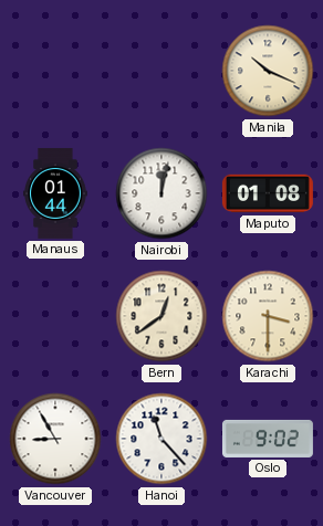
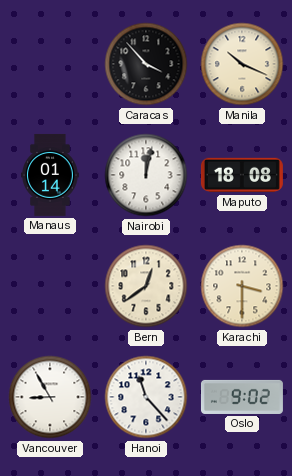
Caracas: none -> 3:53 (146, 64)
Manaus: 01:44 -> 01:14 (50, 175)
Maputo: 01:08 -> 18:08 (242, 175)
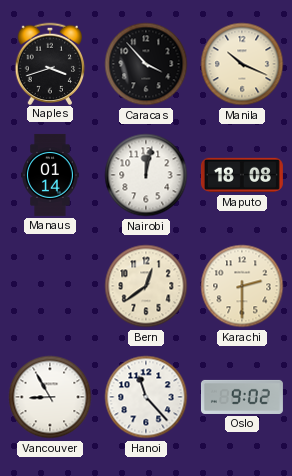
Naples: none -> 3:42 (50, 63)
Karachi: 3:30 -> 2:30 (242, 286)
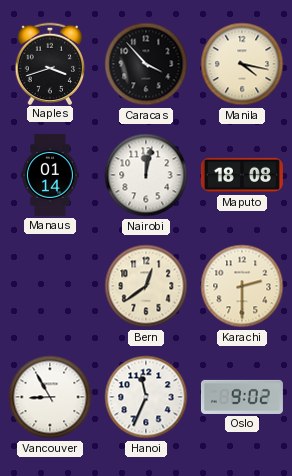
Manila: 10:19 -> 4:17 (242, 64)
Hanoi: 11:23 -> 11:34 (146, 397)
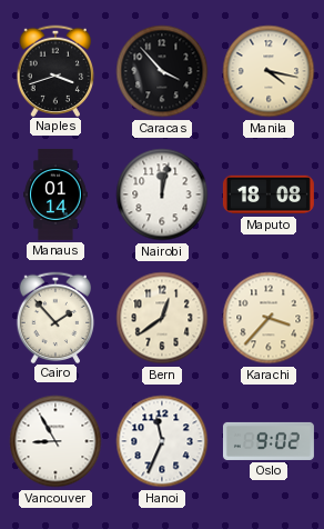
Cairo: none -> 1:53 (55, 317)
Karachi: 2:30 -> 3:37 (269, 318)
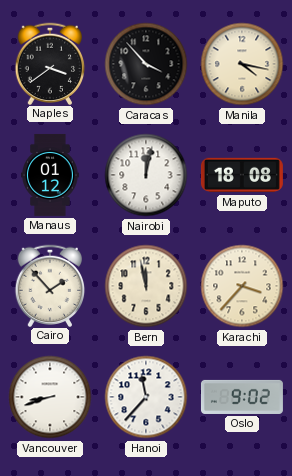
Naples: 3:42 -> 3:39 (50, 63)
Manaus: 01:14 -> 01:12 (50, 175)
Bern: 12:39 -> 11:58 (146, 286)
Vancouver: 8:55 -> 8:42 (50, 397)
Hanoi: 11:34 -> 11:37 (146, 397)
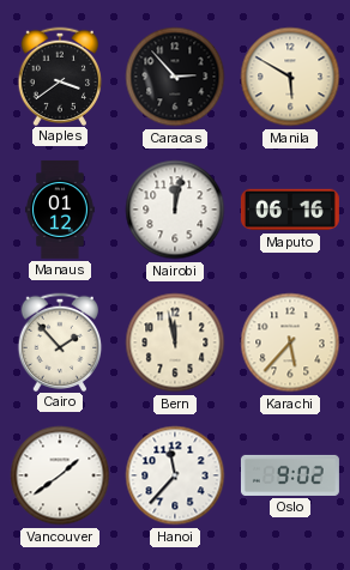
Caracas: 3:53 -> 2:53 (175, 77)
Manila: 4:17 -> 5:50 (290, 77)
Maputo: 18:08 -> 06:16 (290, 210)
Karachi: 3:37 -> 5:37 (290, 342)
Vancouver: 8:42 -> 1:39 (60, 475)
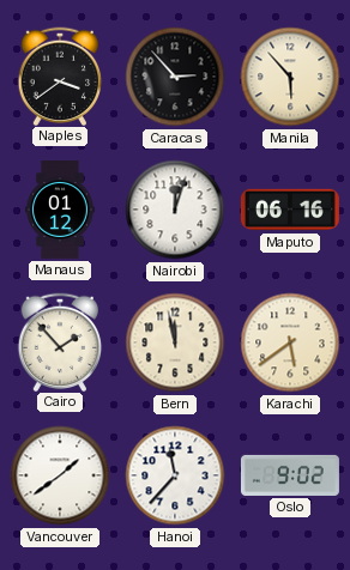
Manila: 5:50 -> 5:53 (290, 77)
Nairobi: 12:02 -> 12:03 (175, 210)
Karachi: 5:37 -> 5:39 (290, 342)
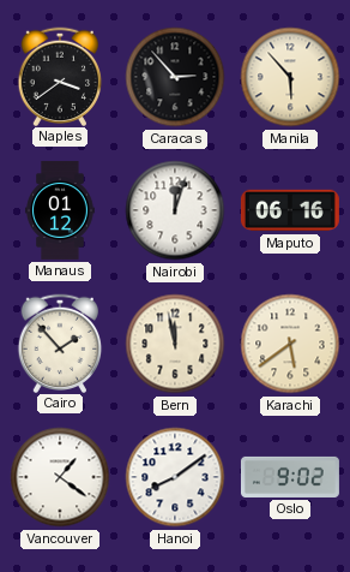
Vancouver: 1:39 -> 1:21 (60, 477)
Hanoi: 11:37 -> 8:09 (175, 477)
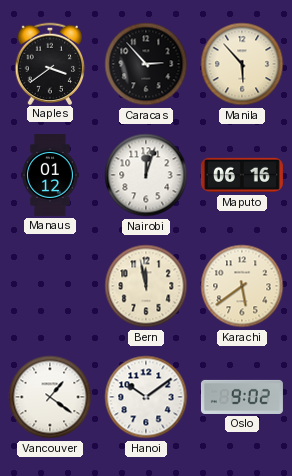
Cairo: 1:53 -> none (60, 342)
Hanoi: 8:09 -> 10:09 (146, 397)
